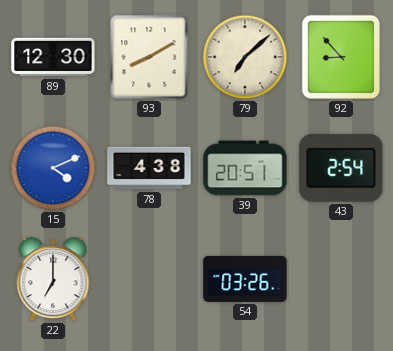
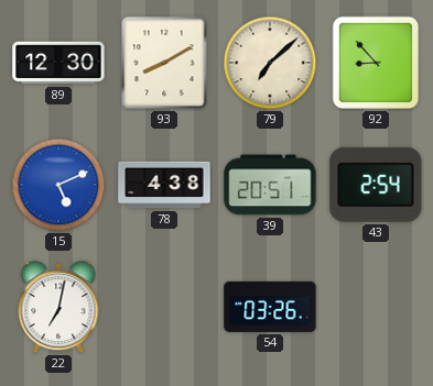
15: 4:11 -> 5:11 (58, 185)
22: 7:00 -> 7:02 (58, 308)
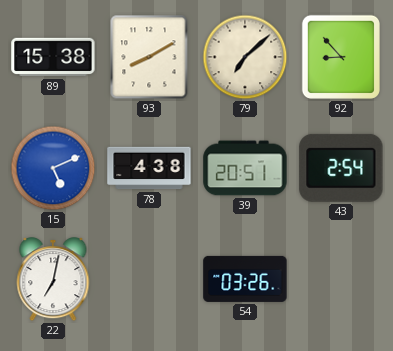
89: 12:30 -> 15:38 (53, 57)
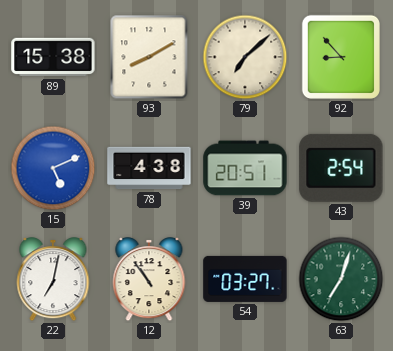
12: none -> 10:54 (149, 280)
54: 03:26 -> 03:27 (245, 279)
63: none -> 7:03 (341, 279)
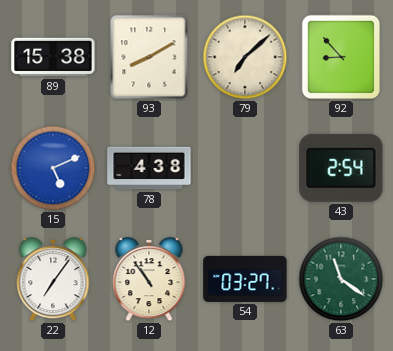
39: 20:51 -> none (245, 168)
22: 7:02 -> 7:06 (53, 280)
63: 7:03 -> 11:21 (341, 279)
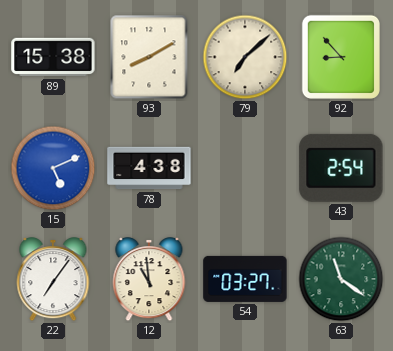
12: 10:54 -> 10:59 (149, 280)
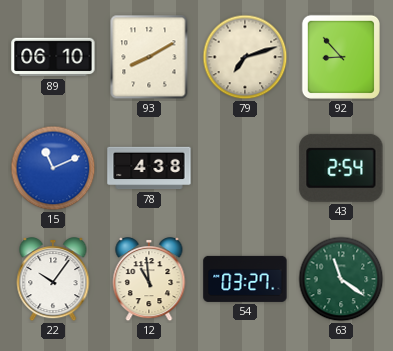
89: 15:38 -> 06:10 (53, 57)
79: 7:08 -> 7:12 (245, 57)
15: 5:11 -> 11:11 (53, 168)
22: 7:06 -> 10:06 (53, 280)
